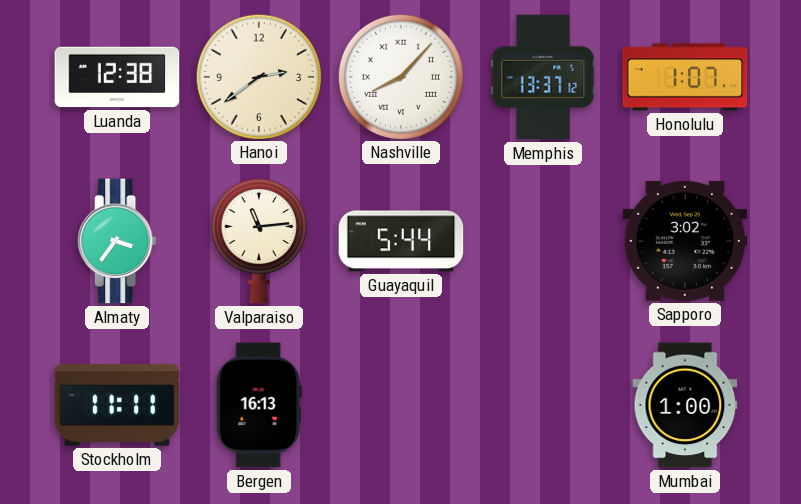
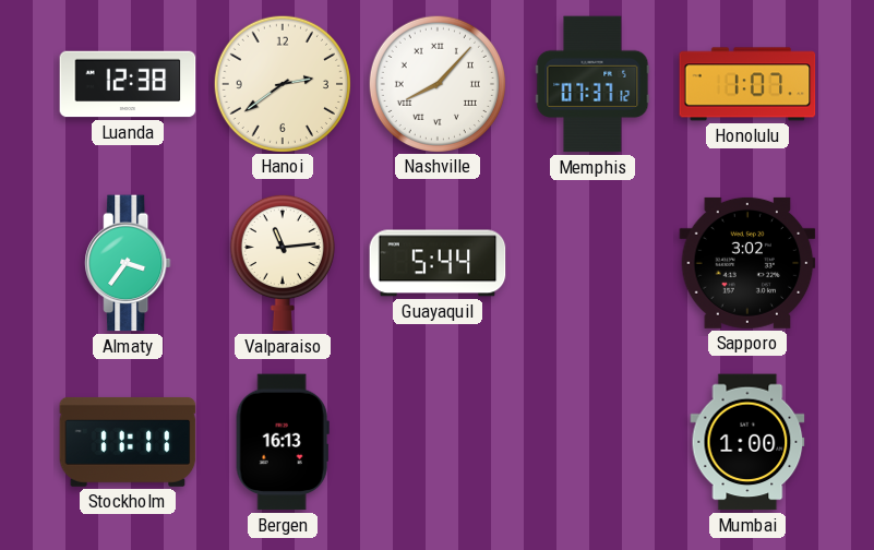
Memphis: 13:37 -> 07:37 (592, 84)
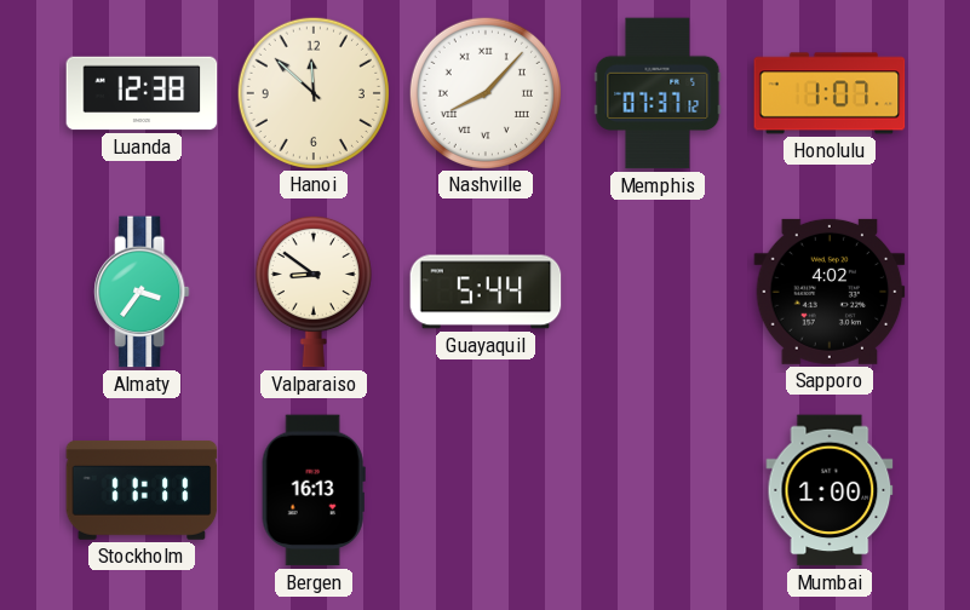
Hanoi: 2:39 -> 11:52 (312, 92)
Valparaiso: 11:14 -> 8:51 (314, 292)
Sapporo: 3:02 -> 4:02 (830, 292)
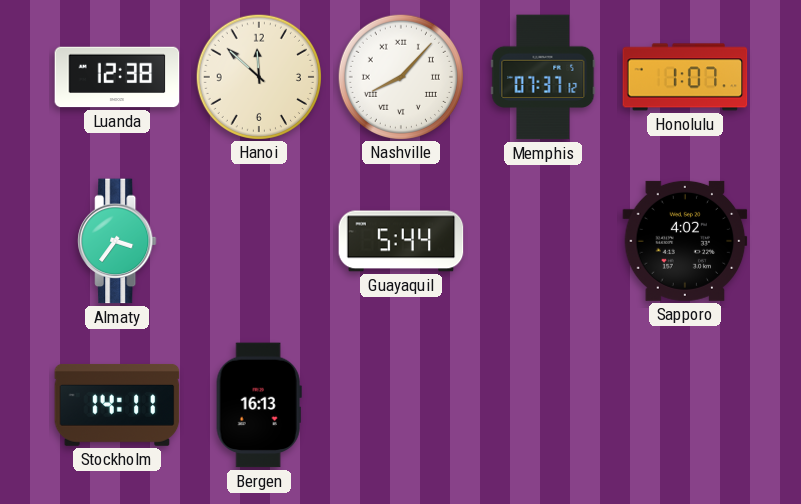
Valparaiso: 8:51 -> none (314, 292)
Stockholm: 11:11 -> 14:11 (117, 405)
Mumbai: 1:00 -> none (830, 490)
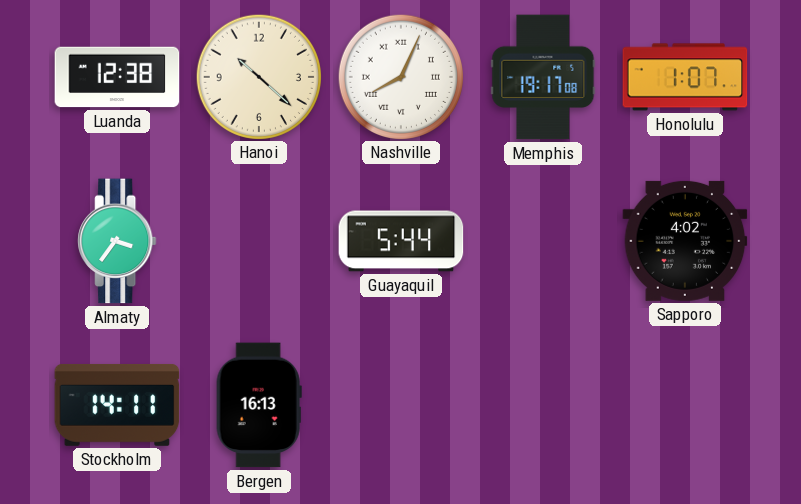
Hanoi: 11:52 -> 10:22 (258, 76)
Nashville: 8:07 -> 8:04 (400, 76)
Memphis: 07:37 -> 19:17 (543, 77)
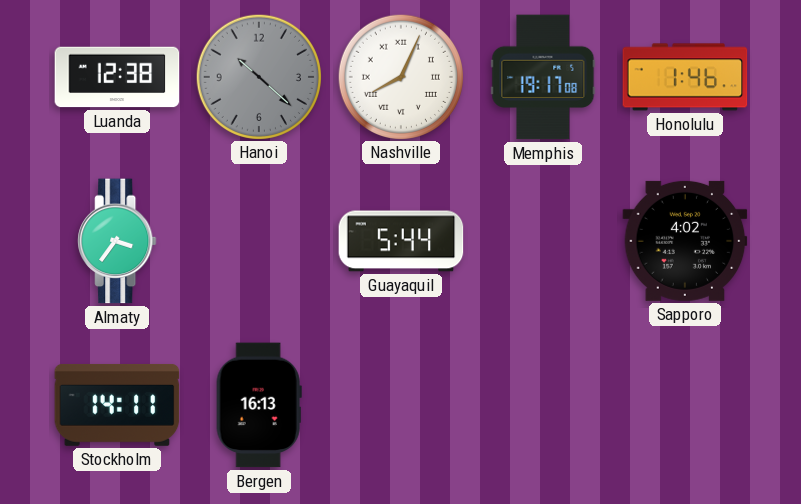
Hanoi dial: cream -> grey (258, 76)
Honolulu: 1:07 -> 1:46 (685, 77)
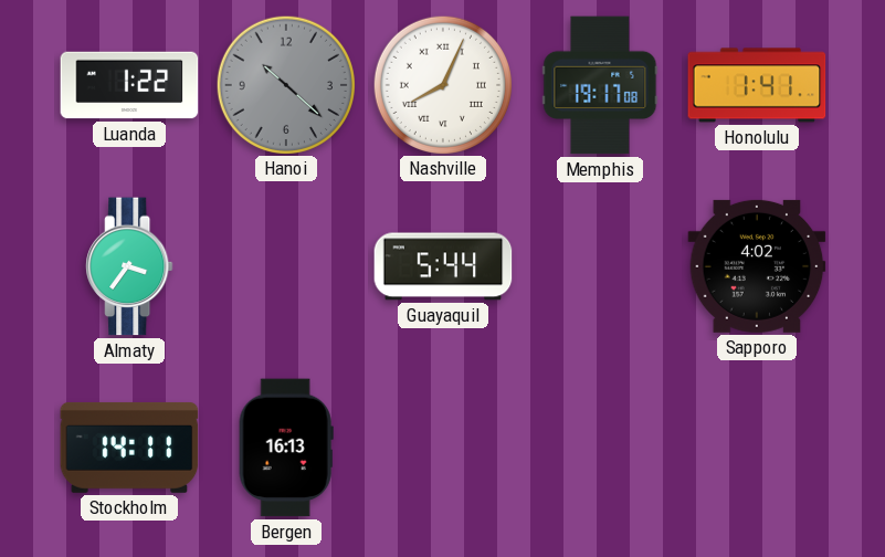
Luanda: 12:38 -> 1:22 (129, 85)
Honolulu: 1:46 -> 1:41 (757, 85)
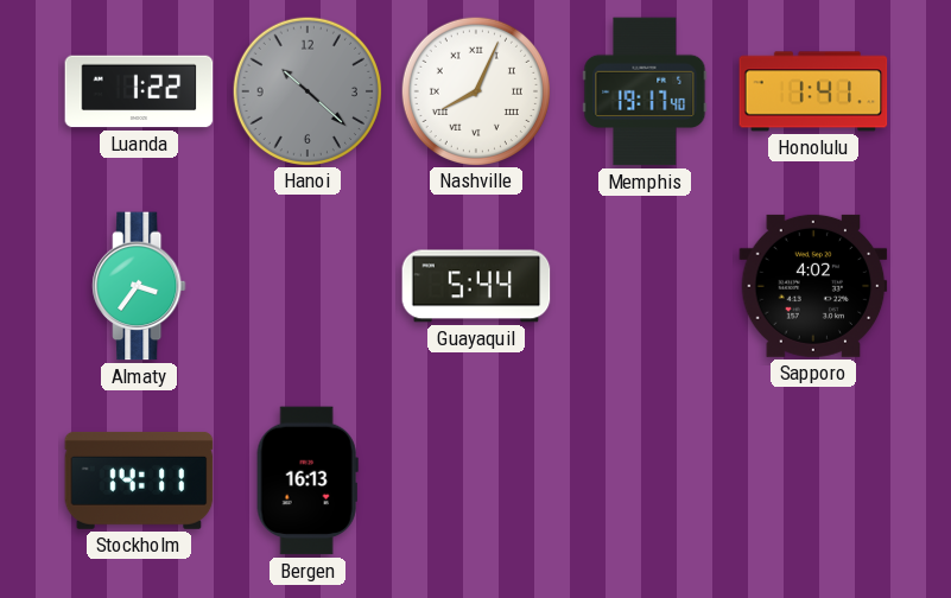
Memphis: 19:17:08 -> 19:17:40 (645, 91)
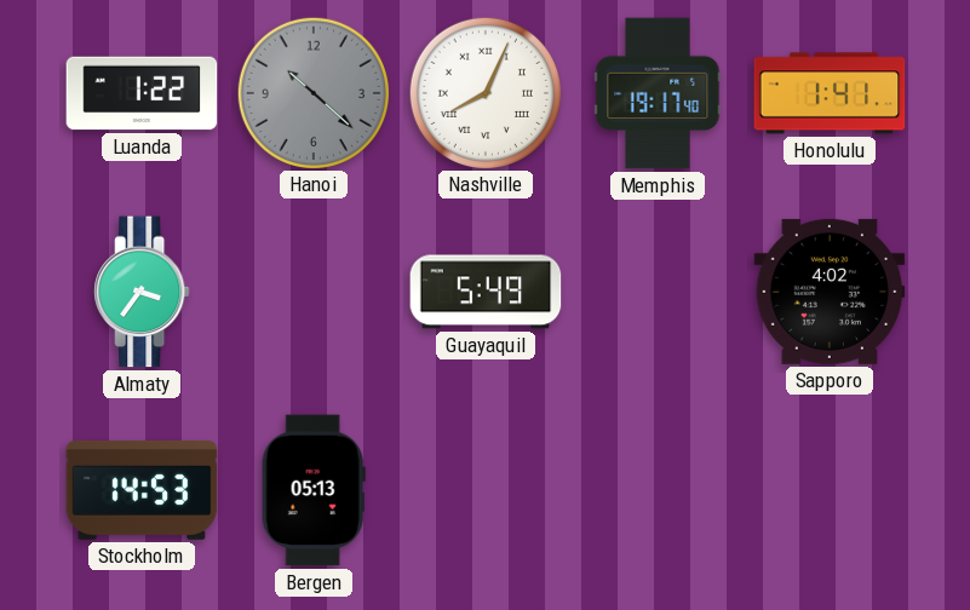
Guayaquil: 5:44 -> 5:49 (486, 292)
Stockholm: 14:11 -> 14:53 (142, 490)
Bergen: 16:13 -> 05:13 (314, 490)
